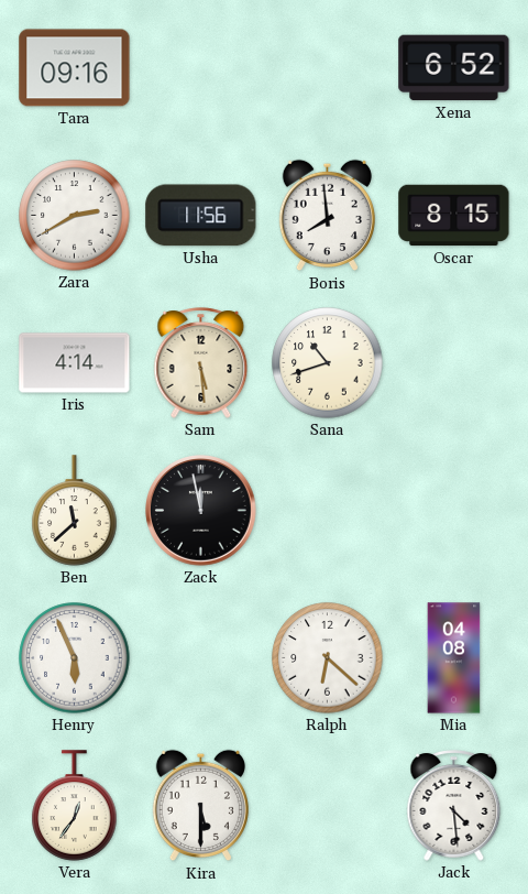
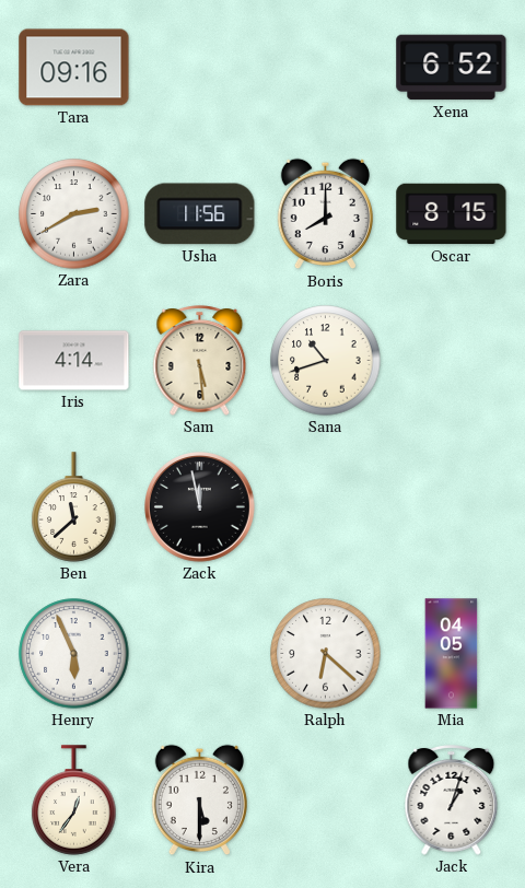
Boris: 7:59 -> 8:00 (325, 214)
Mia: 04:08 -> 04:05 (452, 654)
Jack: 4:29 -> 1:03 (452, 801)
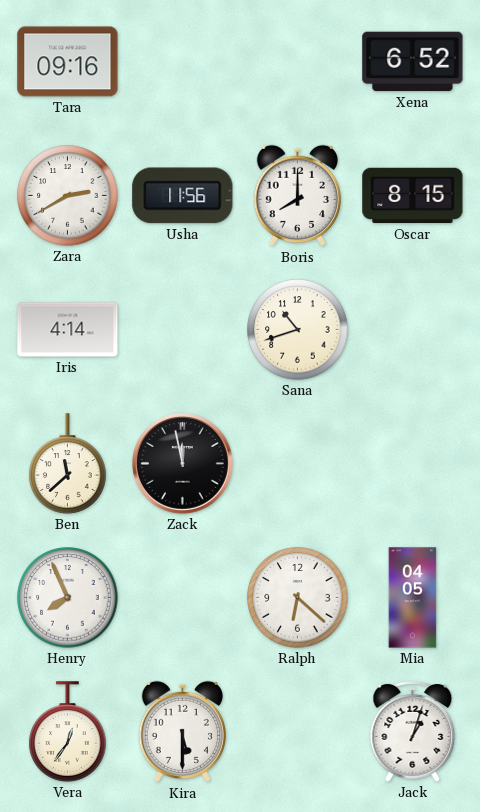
Sam: 5:29 -> none (200, 361)
Henry: 5:56 -> 7:56 (68, 598)
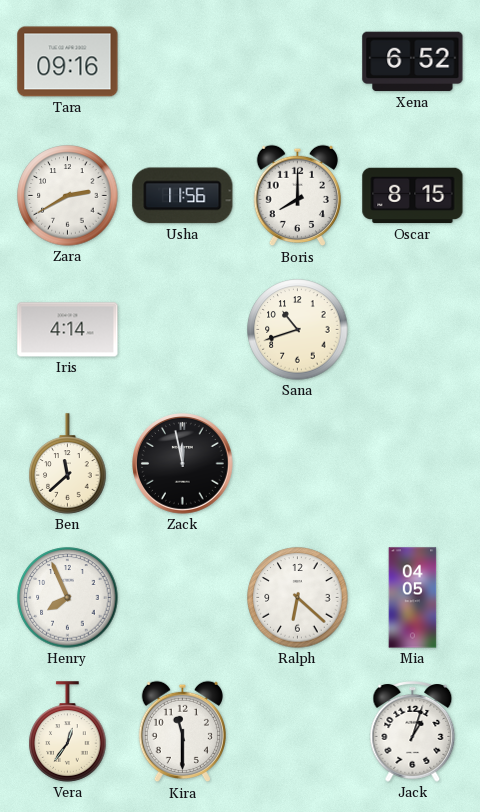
Kira: 5:30 -> 11:30 (182, 732)
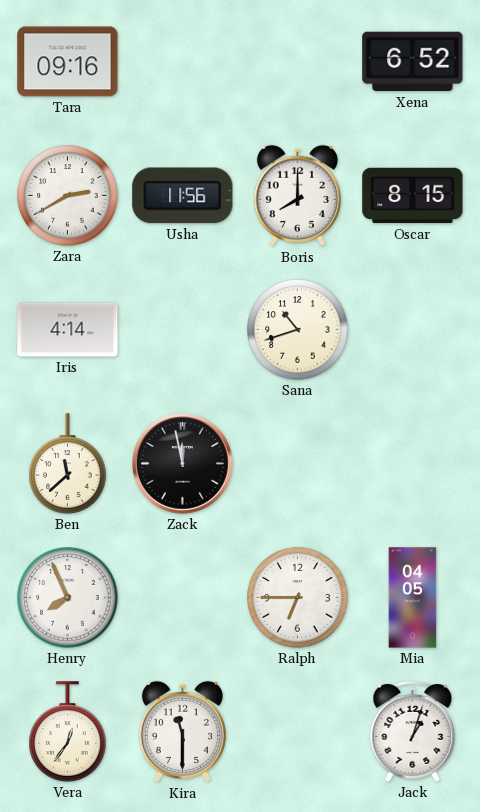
Ralph: 6:22 -> 6:45 (298, 598)
